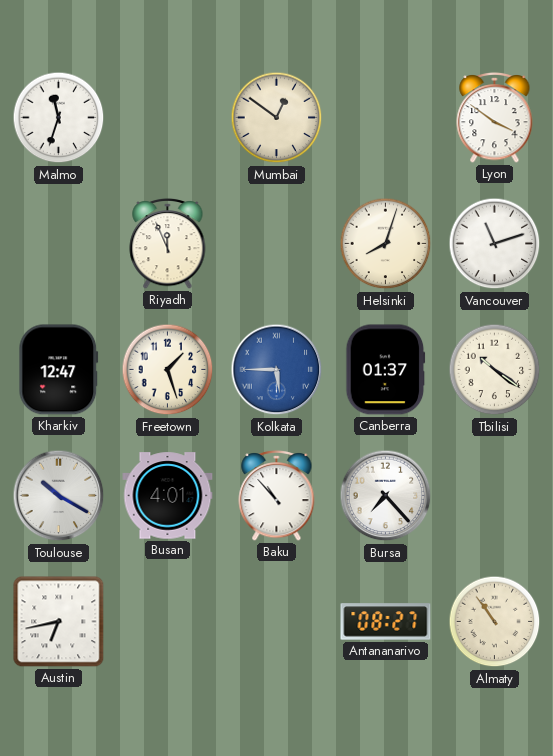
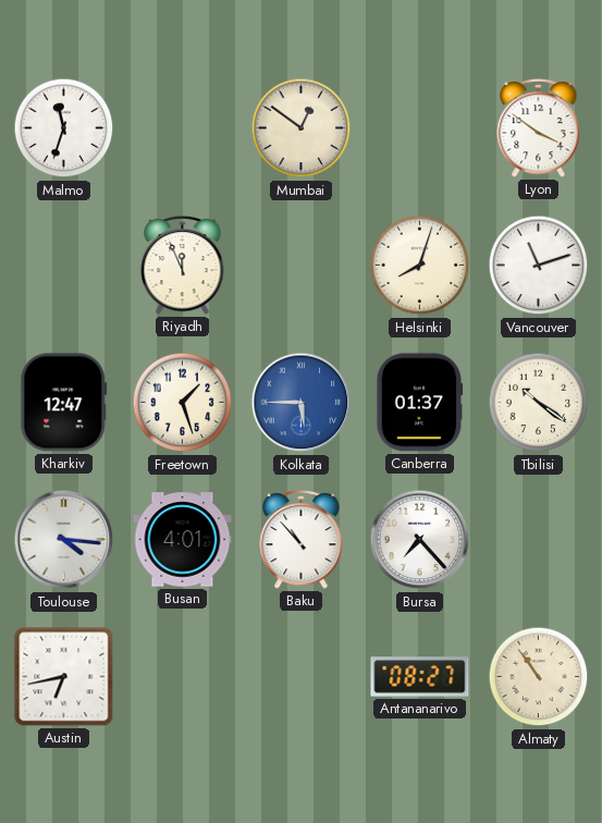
Toulouse: 10:20 -> 4:16 (64, 540)
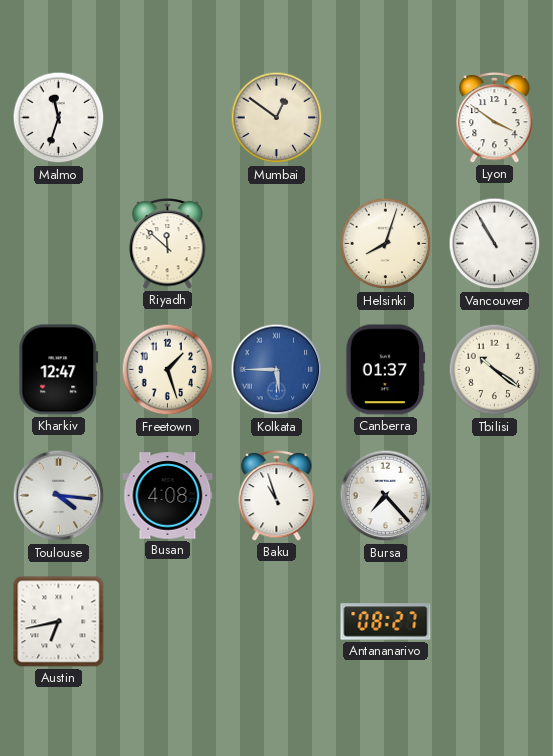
Riyadh: 11:56 -> 11:52 (168, 243)
Vancouver: 11:12 -> 10:55 (495, 244)
Busan: 4:01 -> 4:08 (168, 496)
Baku: 10:53 -> 10:57 (277, 495)
Almaty: 10:54 -> none (539, 677)
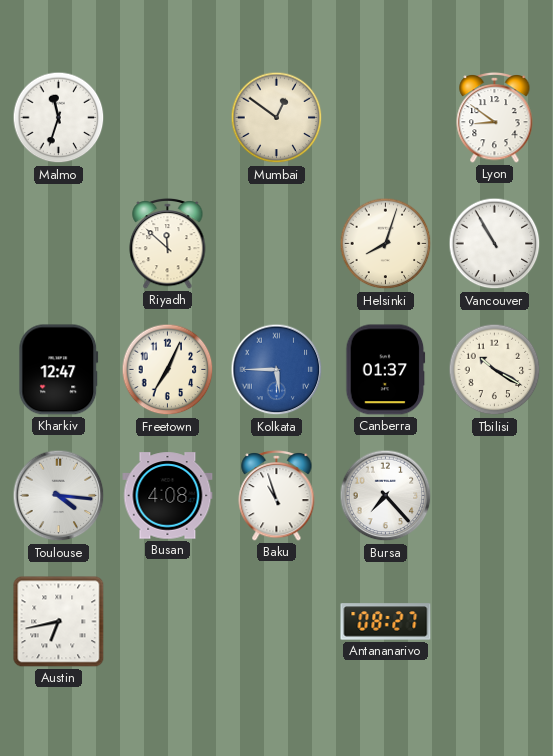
Lyon: 3:51 -> 8:51 (495, 117)
Freetown: 1:27 -> 7:04 (168, 370)
Tbilisi: 10:21 -> 10:20 (495, 370)
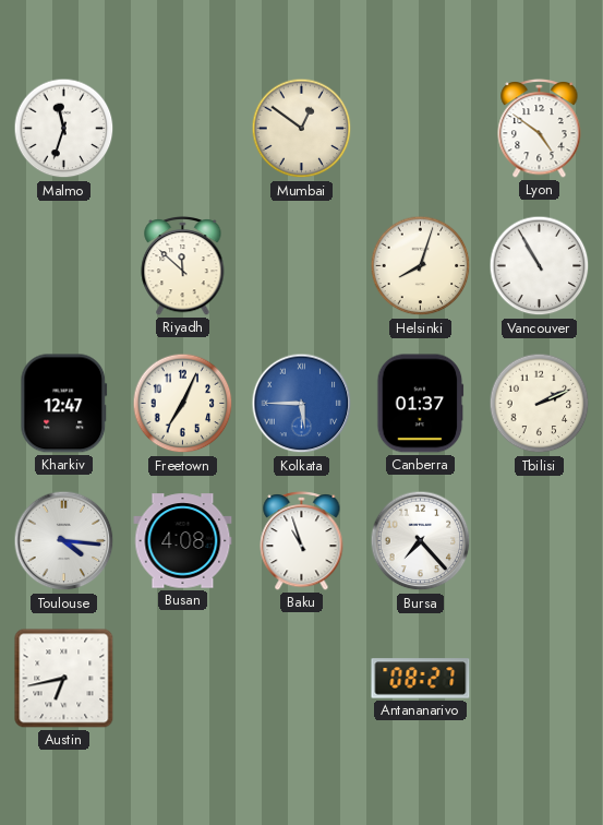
Lyon: 8:51 -> 4:51 (540, 128)
Tbilisi: 10:20 -> 2:11 (540, 404)
